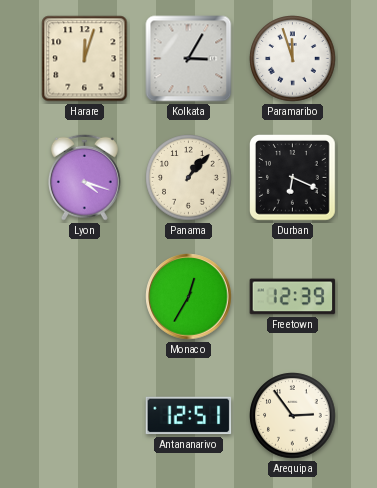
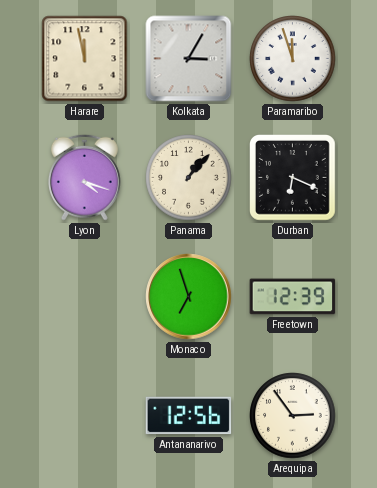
Harare: 12:03 -> 11:58 (85, 59)
Monaco: 12:35 -> 6:57 (189, 297)
Antananarivo: 12:51 -> 12:56 (189, 416)
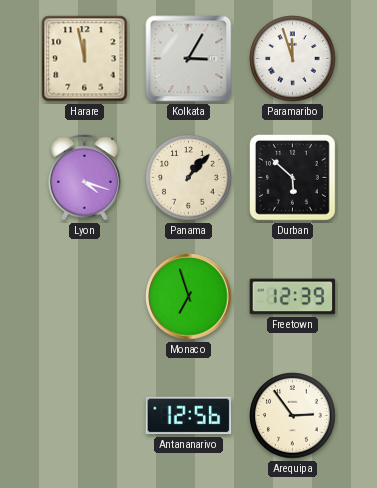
Durban: 6:19 -> 5:52 (293, 178)
